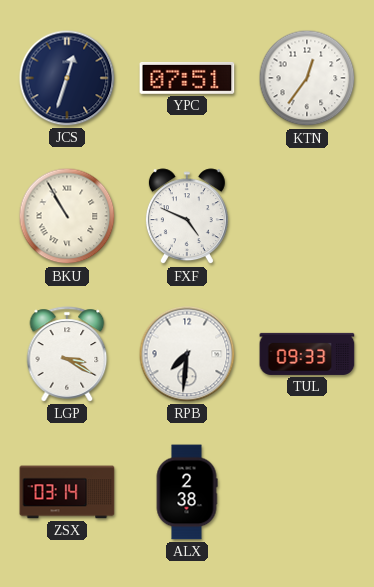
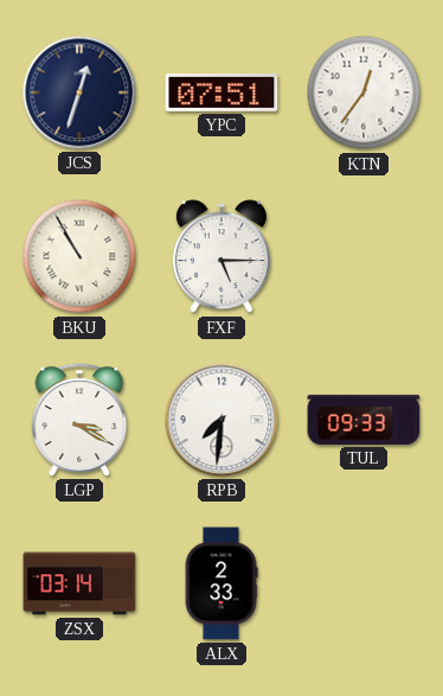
FXF: 4:49 -> 5:15 (221, 257)
ALX: 2:38 -> 2:33 (221, 583)
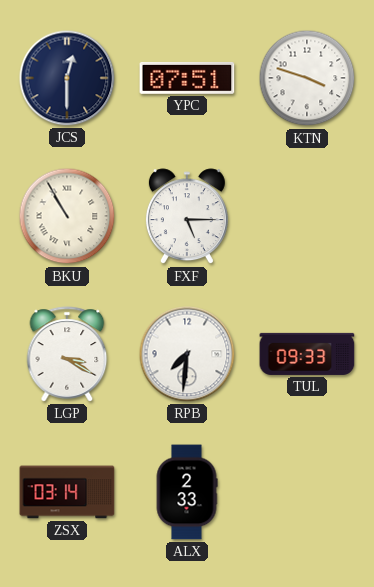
JCS: 12:33 -> 12:30 (67, 78)
KTN: 12:36 -> 3:48 (307, 78)
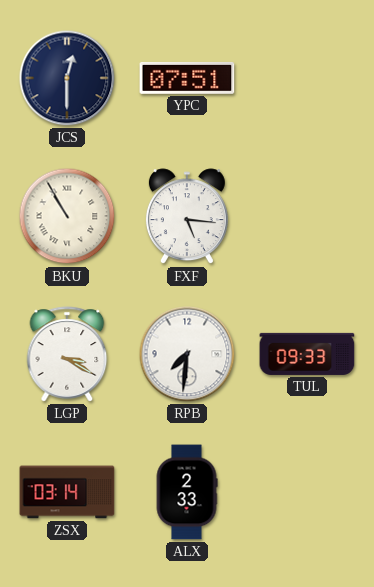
KTN: 3:48 -> none (307, 78)
FXF: 5:15 -> 5:16 (187, 217)
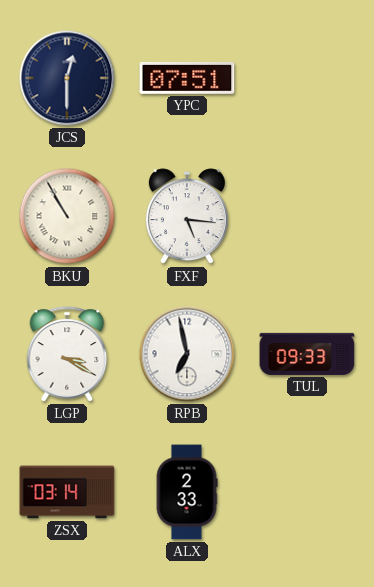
RPB: 7:31 -> 6:58 (187, 354)
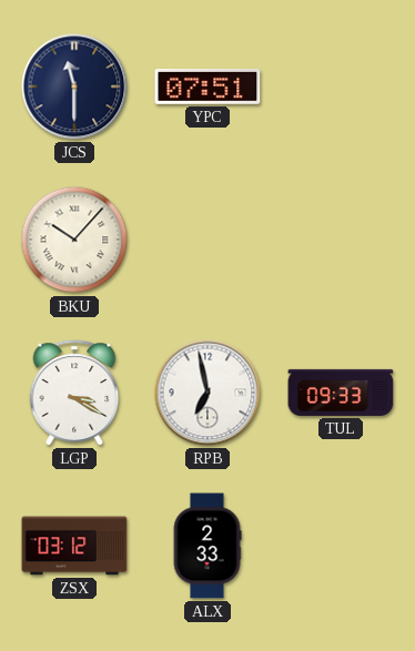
JCS: 12:30 -> 11:30 (74, 87)
BKU: 10:55 -> 10:07 (74, 240)
FXF: 5:16 -> none (187, 217)
ZSX: 03:14 -> 03:12 (74, 546)
